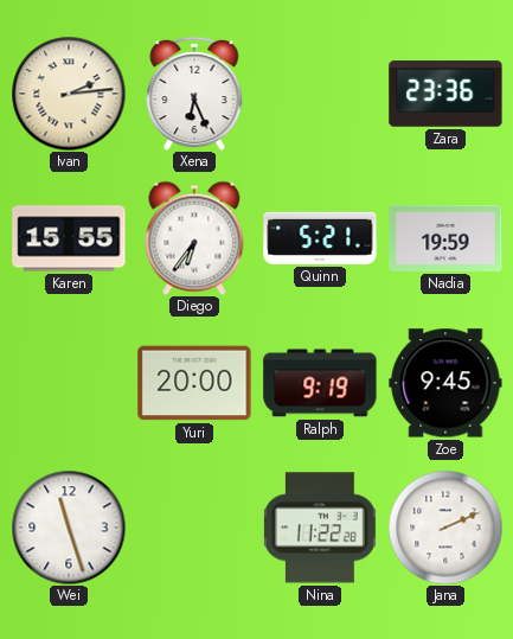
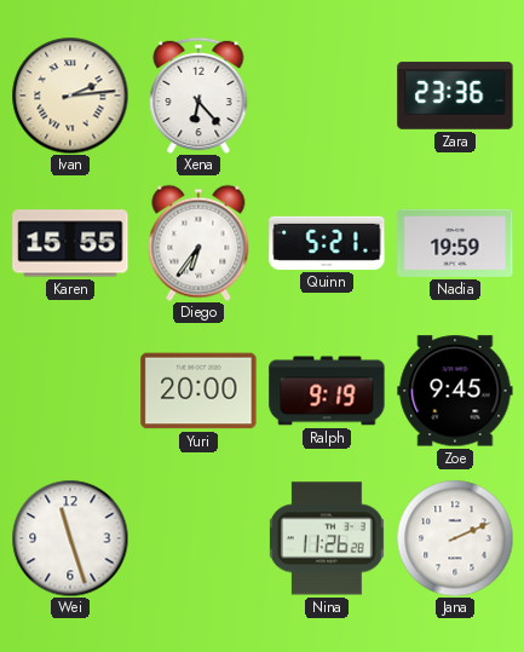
Xena: 6:26 -> 6:23 (198, 96)
Nina: 11:22 -> 11:26 (327, 538)
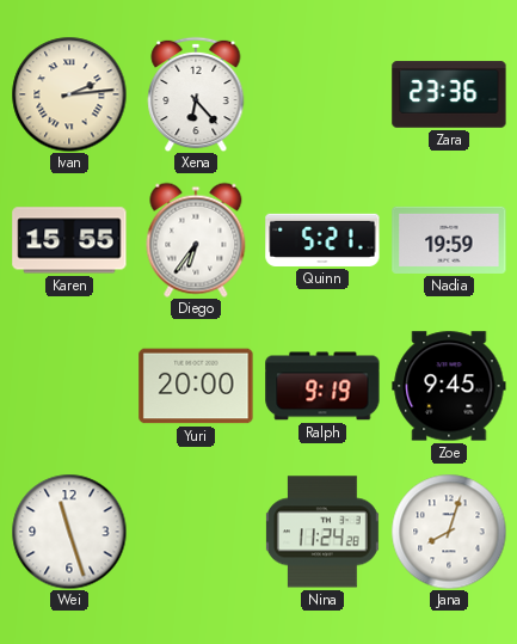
Nina: 11:26 -> 11:24 (322, 532)
Jana: 2:11 -> 8:03 (449, 532)
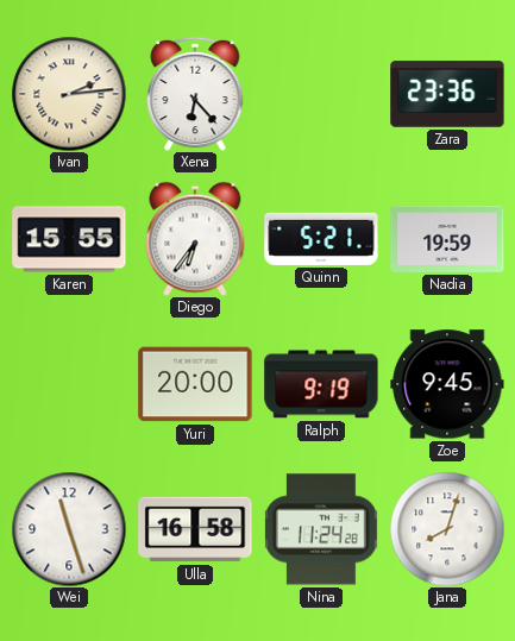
Ulla: none -> 16:58 (195, 529)
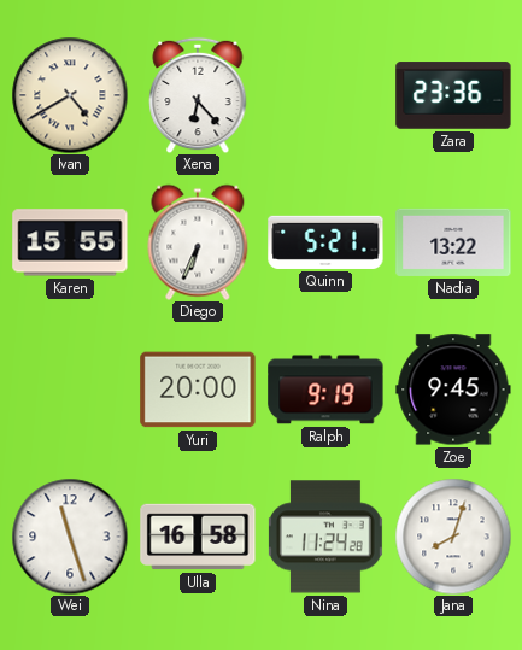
Ivan: 2:14 -> 4:40 (70, 95)
Diego: 6:36 -> 6:34 (198, 242)
Nadia: 19:59 -> 13:22 (453, 242)
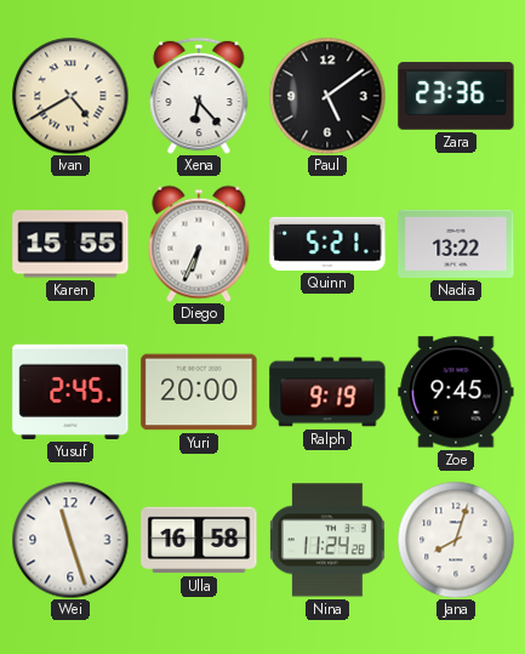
Paul: none -> 5:09 (327, 96)
Yusuf: none -> 2:45 (70, 392)
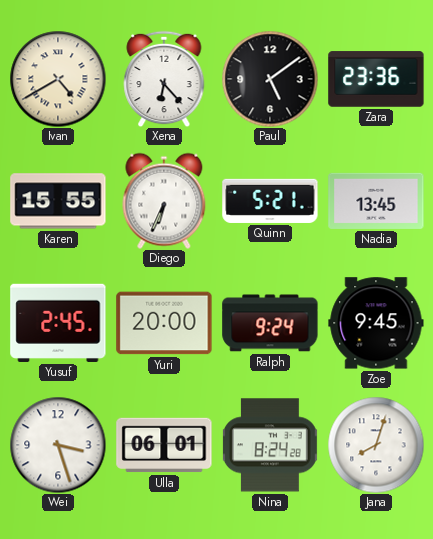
Nadia: 13:22 -> 13:45 (376, 201)
Ralph: 9:19 -> 9:24 (270, 323)
Wei: 11:27 -> 3:27 (58, 445)
Ulla: 16:58 -> 06:01 (164, 445)
Nina: 11:24 -> 8:24 (270, 445)
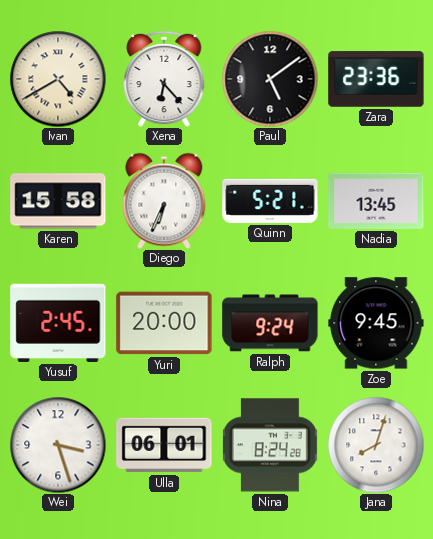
Karen: 15:55 -> 15:58 (58, 201)
